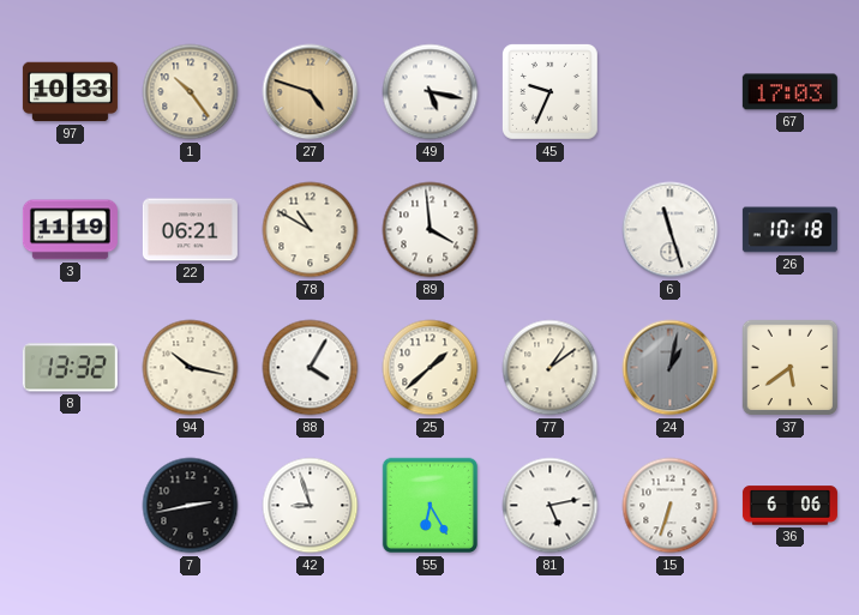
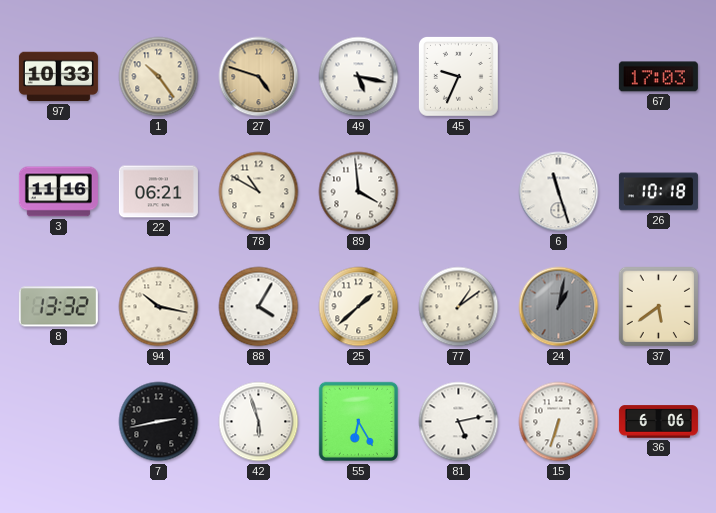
3: 11:19 -> 11:16 (58, 192)
42: 8:57 -> 5:57 (259, 422)
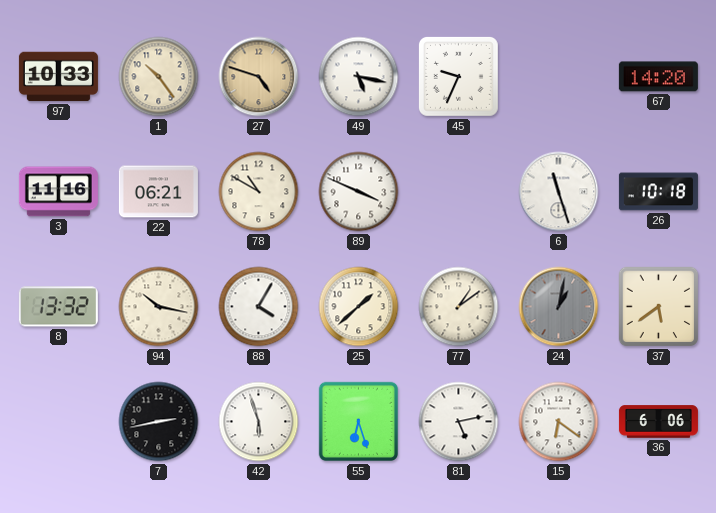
67: 17:03 -> 14:20 (658, 77)
89: 3:59 -> 3:49 (359, 192)
55: 6:25 -> 6:27 (359, 422)
15: 6:33 -> 6:21 (559, 422)
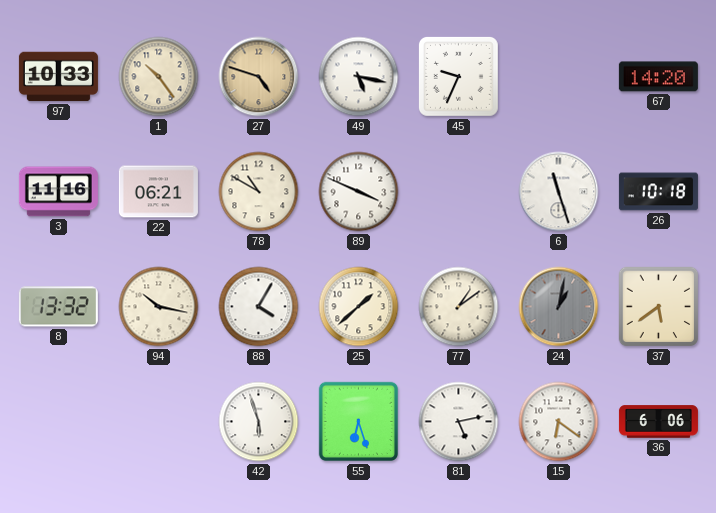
7: 2:43 -> none (159, 422)
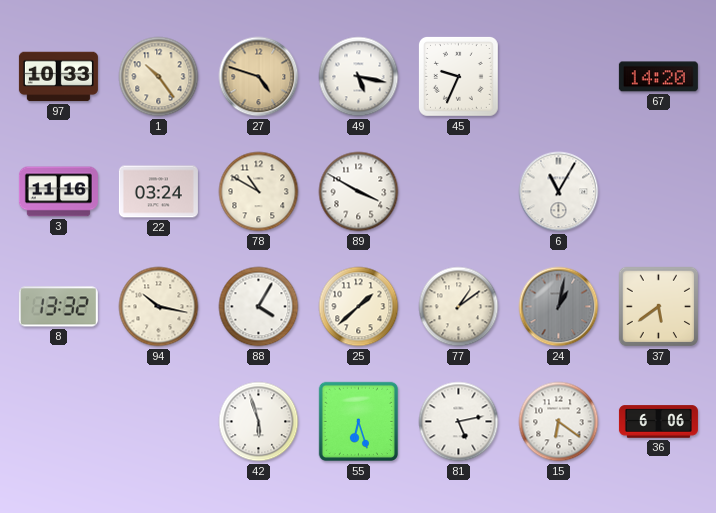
22: 06:21 -> 03:24 (158, 192)
89: 3:49 -> 3:50 (359, 192)
6: 11:27 -> 11:05 (559, 192)
26: 10:18 -> none (658, 192)
